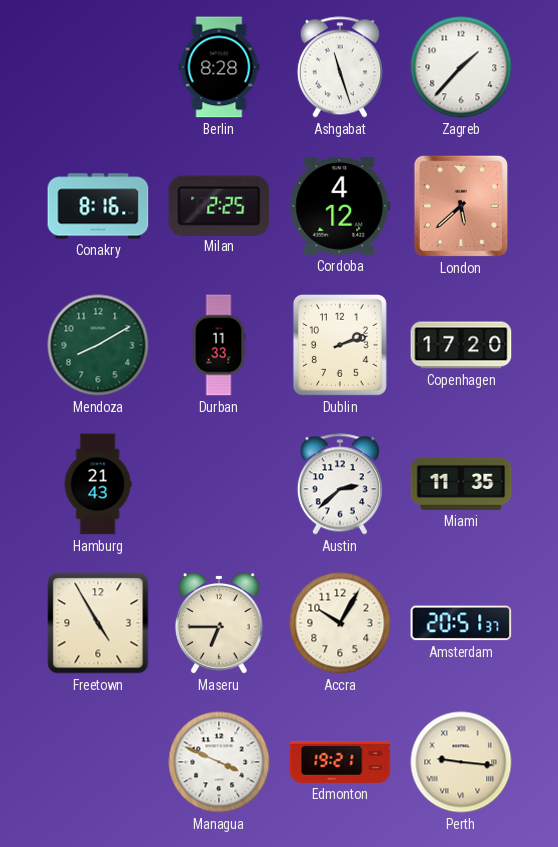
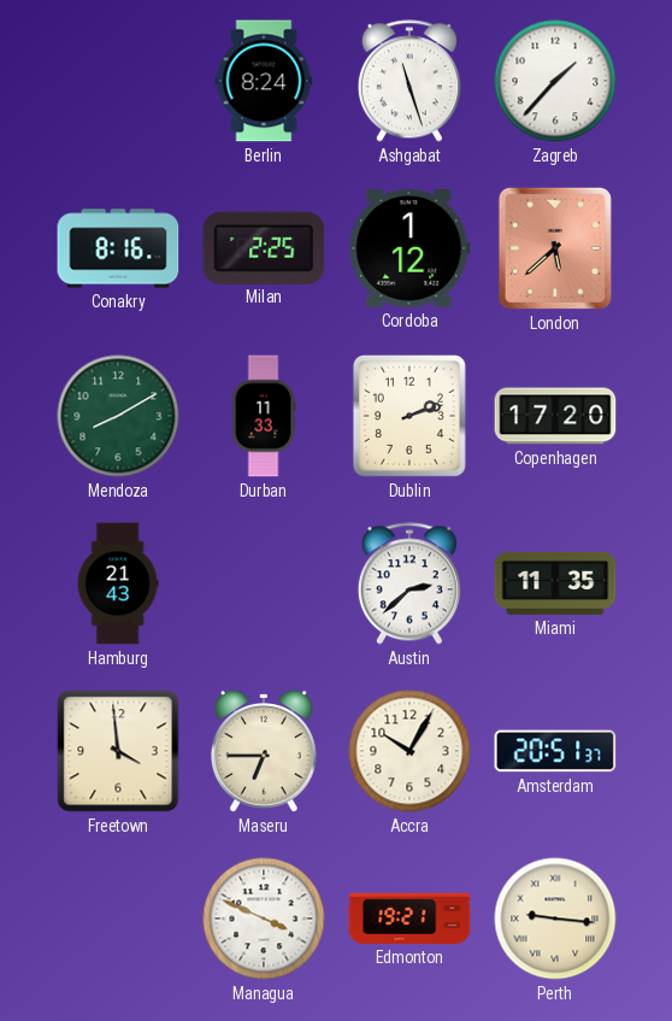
Berlin: 8:28 -> 8:24 (264, 81)
Cordoba: 4:12 -> 1:12 (409, 250)
Freetown: 4:55 -> 3:59 (118, 751)
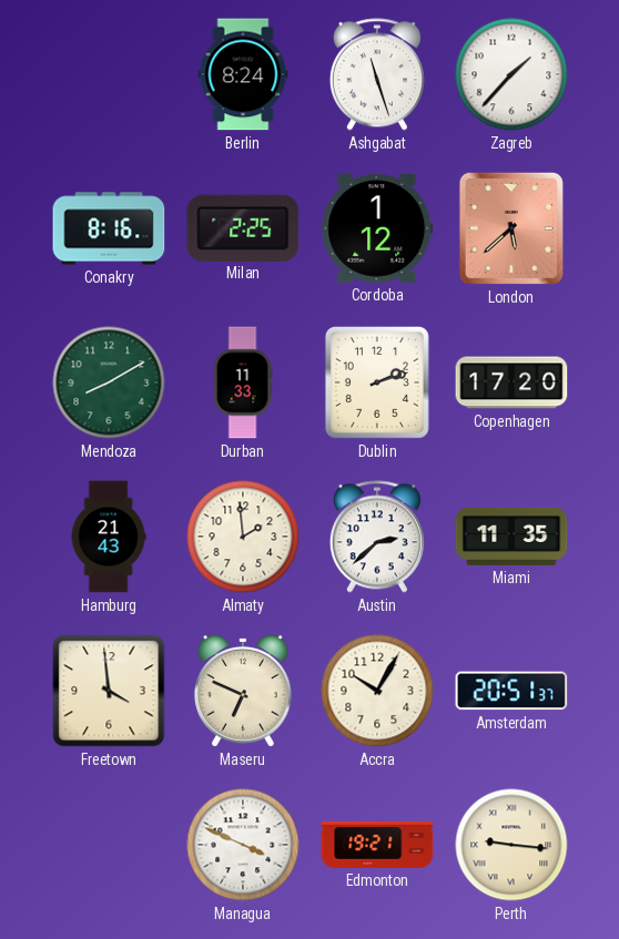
Almaty: none -> 1:59 (243, 537)
Maseru: 6:45 -> 6:49 (243, 691)
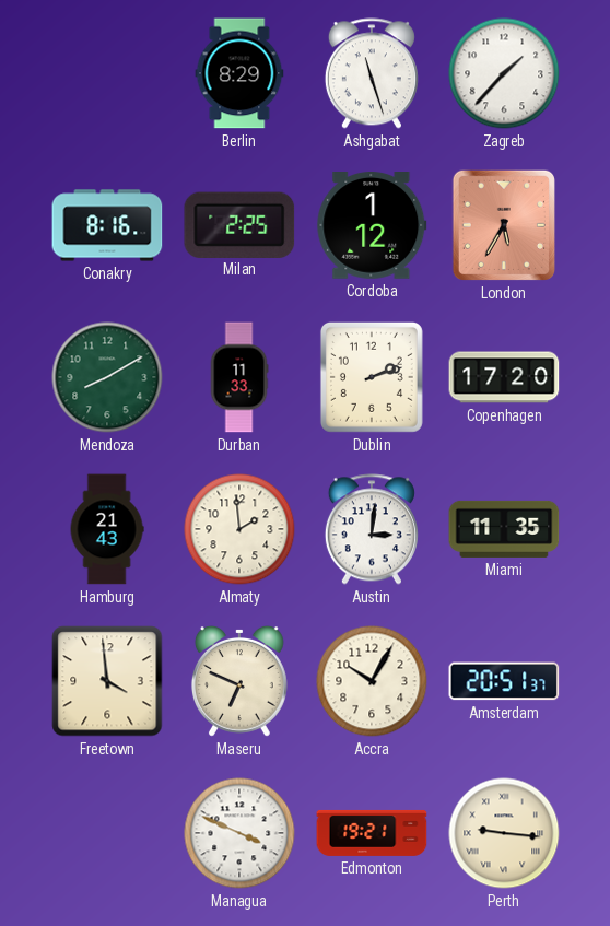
Berlin: 8:24 -> 8:29 (239, 73)
London: 5:38 -> 5:35 (504, 225)
Austin: 2:38 -> 3:01 (372, 529)
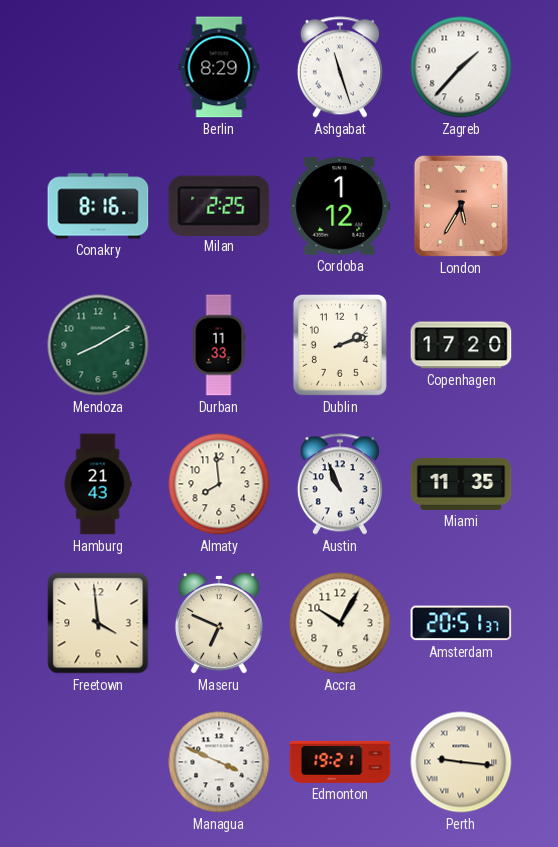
Almaty: 1:59 -> 7:59 (219, 484)
Austin: 3:01 -> 10:56 (340, 484)
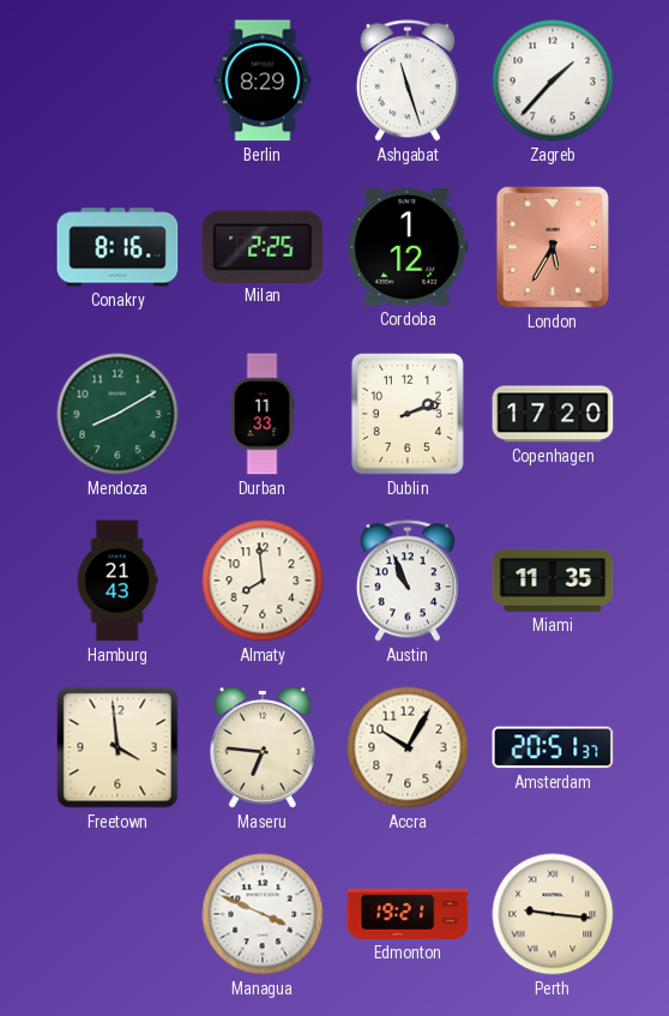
Maseru: 6:49 -> 6:46 (263, 747)
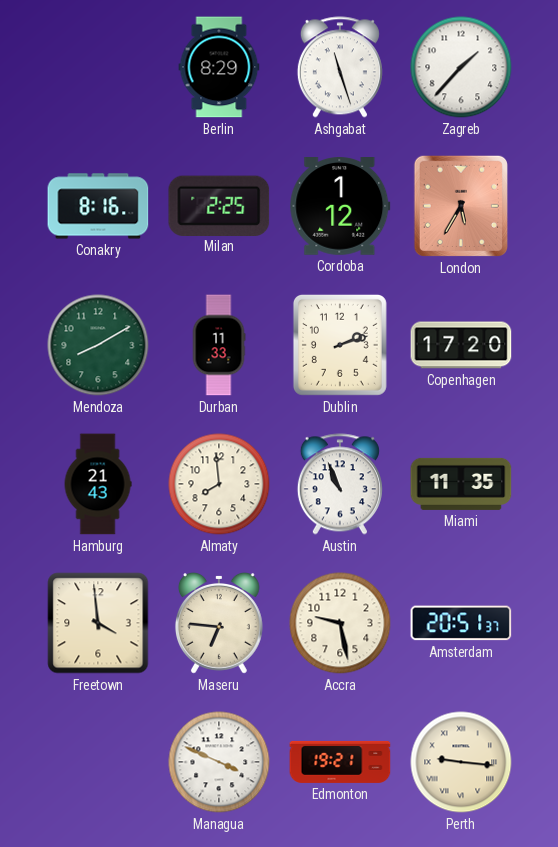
Accra: 10:05 -> 9:28 (340, 623)
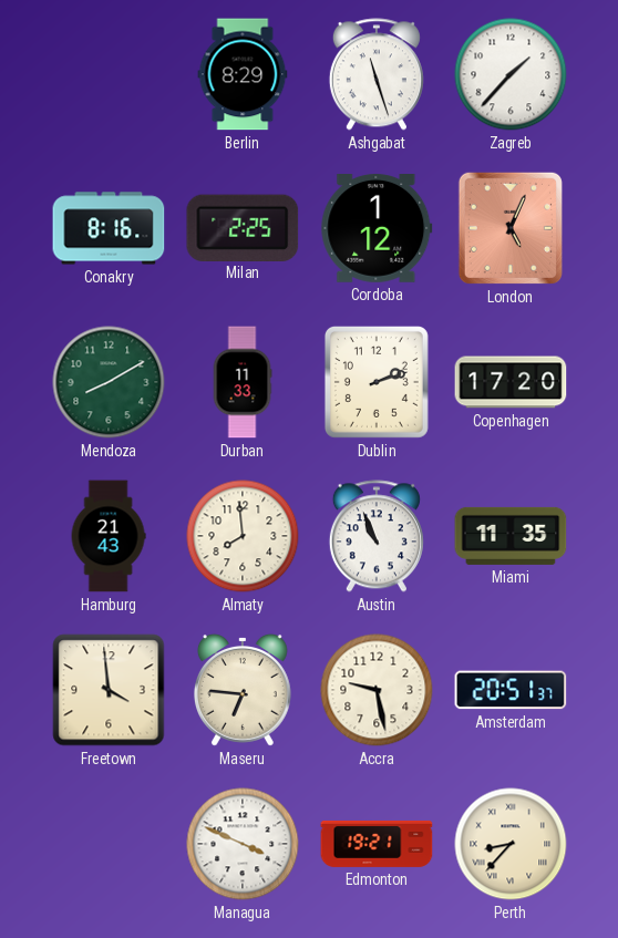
London: 5:35 -> 5:04 (511, 228)
Perth: 9:16 -> 8:37 (511, 844)
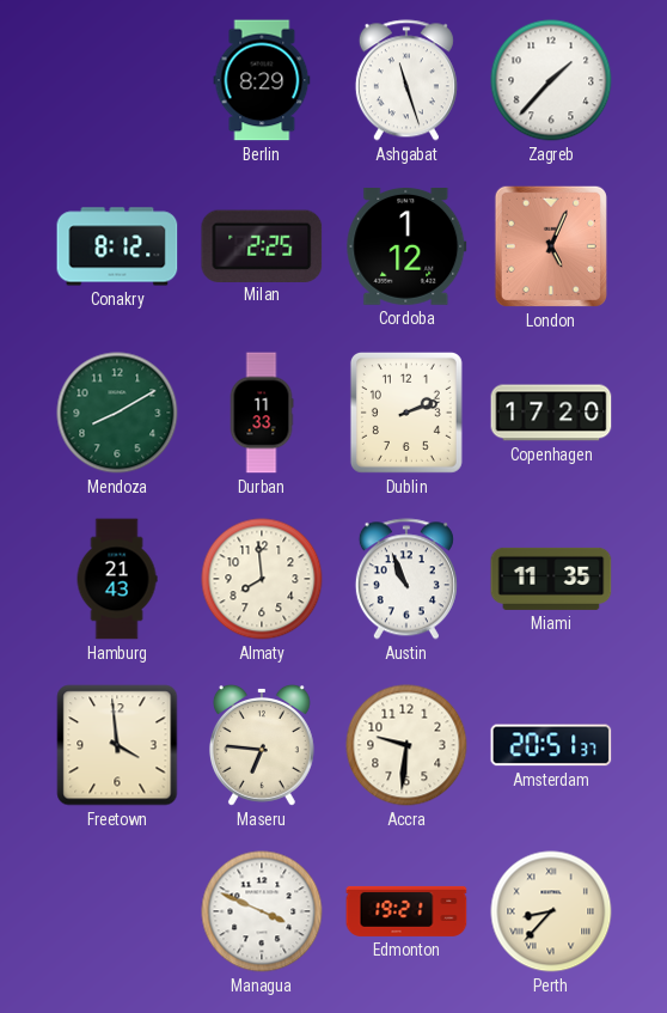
Conakry: 8:16 -> 8:12 (117, 246)
Accra: 9:28 -> 9:31 (406, 745)
